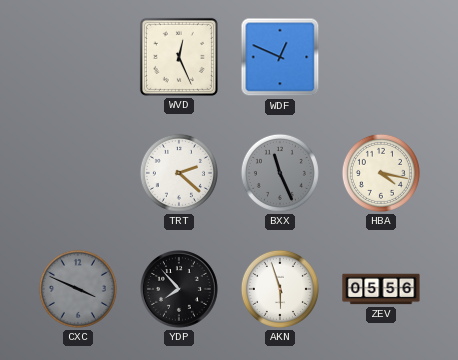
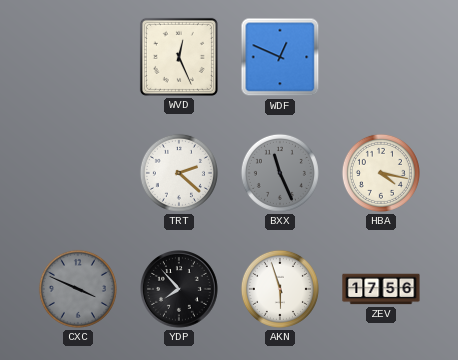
ZEV: 05:56 -> 17:56 (381, 289)
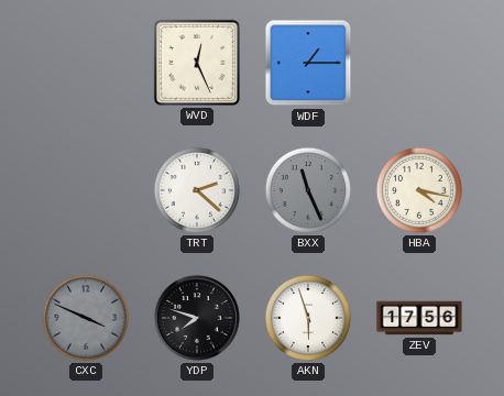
WDF: 12:49 -> 1:15 (308, 63)
YDP: 7:53 -> 7:48 (198, 319)
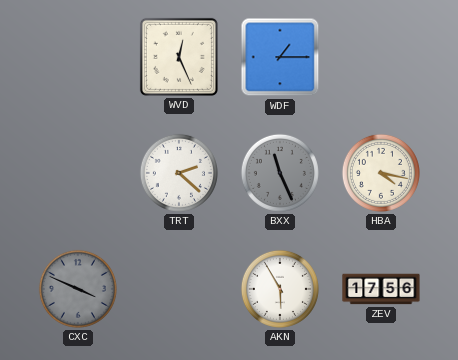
YDP: 7:48 -> none (198, 319)
AKN: 5:57 -> 5:55 (280, 289)
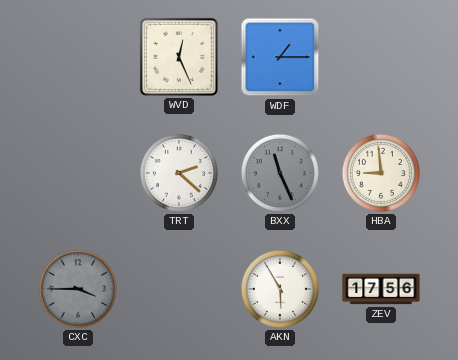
HBA: 4:17 -> 8:59 (381, 173)
CXC: 3:49 -> 3:45 (78, 289)
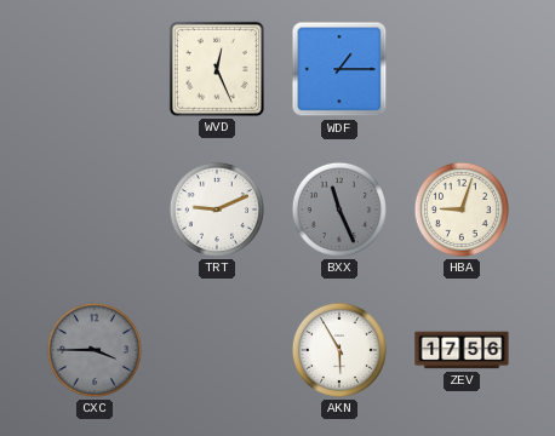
TRT: 2:22 -> 9:11 (217, 210)
HBA: 8:59 -> 9:03 (462, 210)
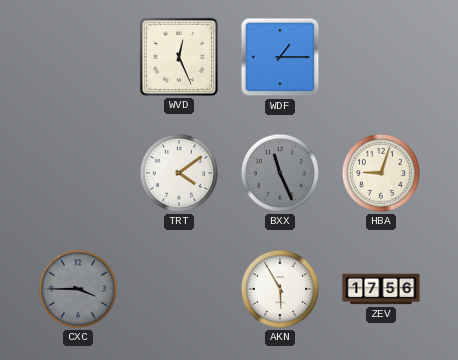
TRT: 9:11 -> 4:09 (179, 173)
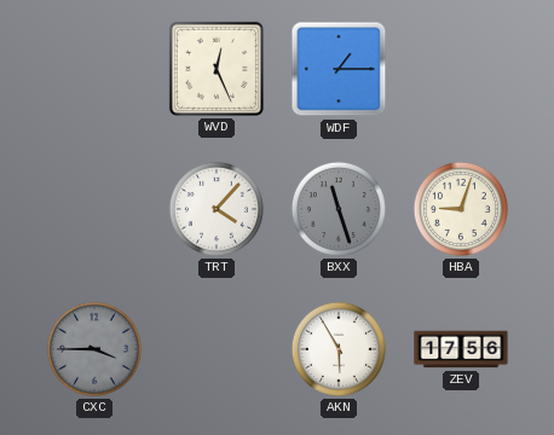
TRT: 4:09 -> 4:07 (217, 209)
BXX: 11:26 -> 11:27 (339, 209)
